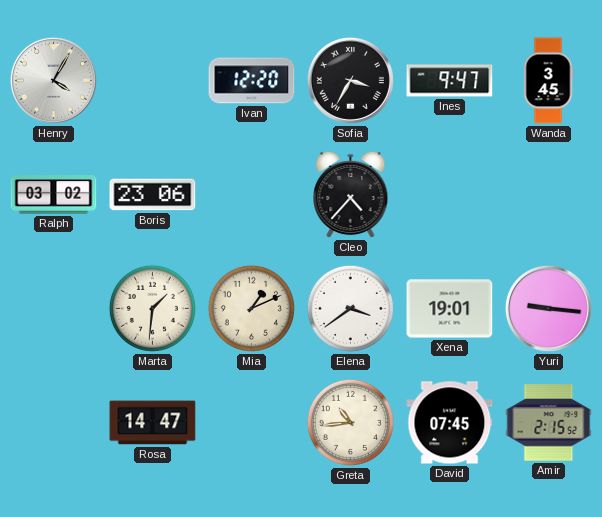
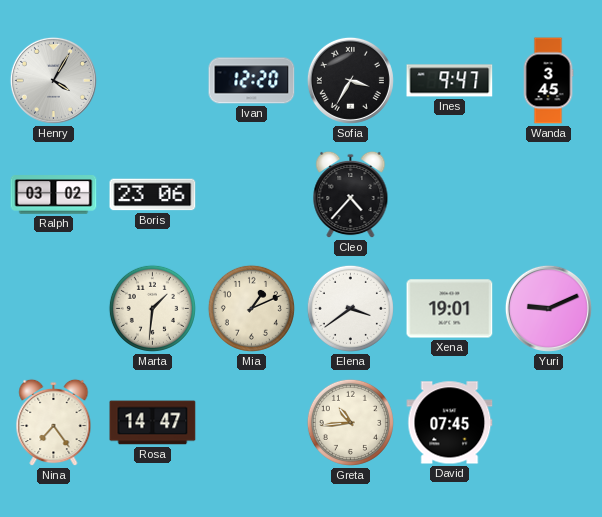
Yuri: 9:16 -> 9:11 (548, 308)
Nina: none -> 7:24 (54, 423)
Amir: 2:15 -> none (549, 423)
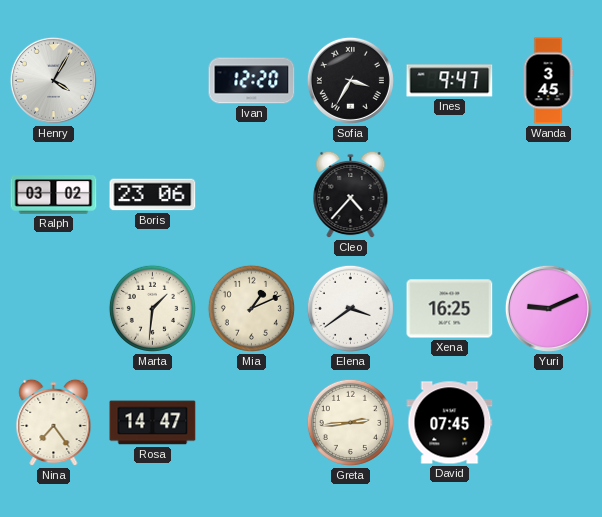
Xena: 19:01 -> 16:25 (450, 309)
Greta: 10:44 -> 2:44 (350, 422)
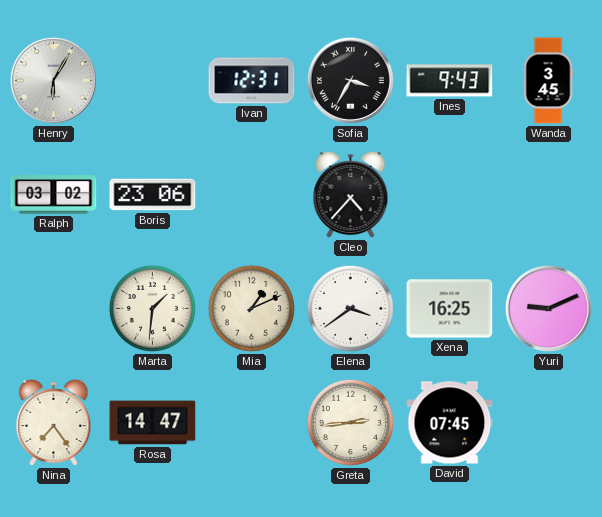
Henry: 4:05 -> 6:05 (53, 80)
Ivan: 12:20 -> 12:31 (252, 81)
Ines: 9:47 -> 9:43 (450, 81)
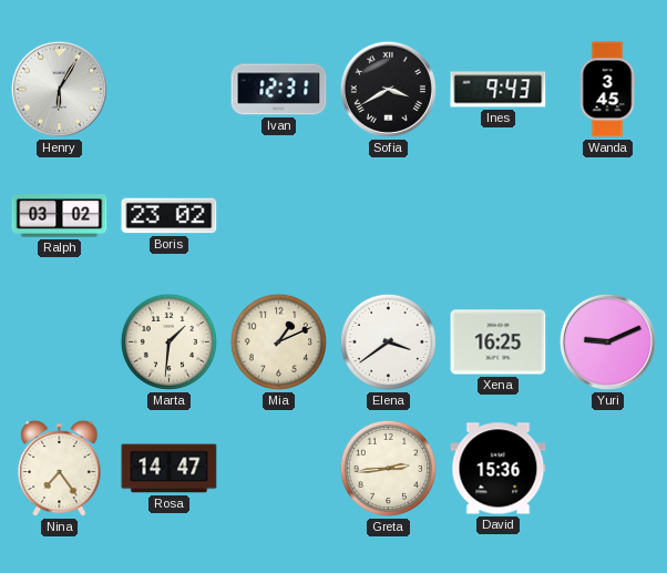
Sofia: 3:35 -> 3:40 (388, 89)
Boris: 23:06 -> 23:02 (170, 216)
Cleo: 4:37 -> none (351, 195)
David: 07:45 -> 15:36 (499, 469)
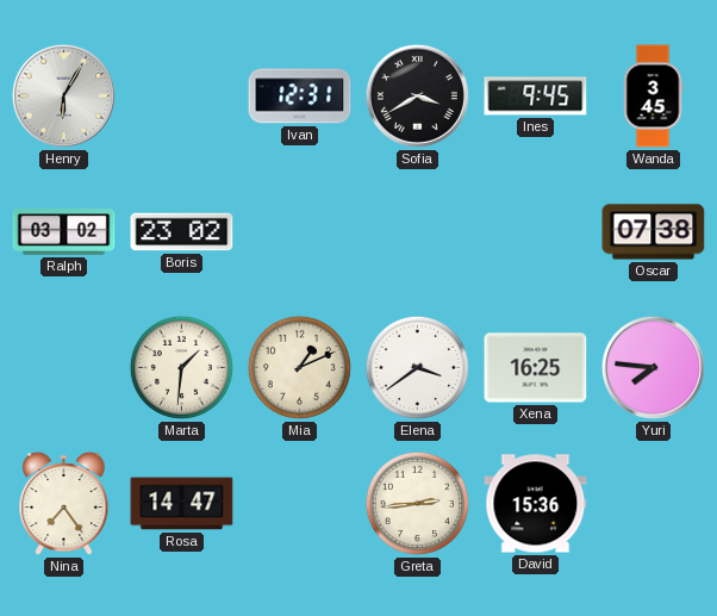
Ines: 9:43 -> 9:45 (536, 97)
Oscar: none -> 07:38 (654, 232)
Yuri: 9:11 -> 7:46 (653, 367)
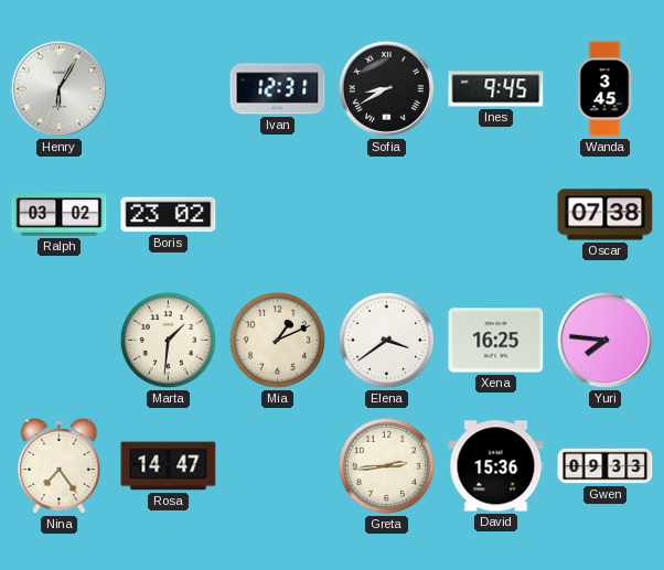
Sofia: 3:40 -> 8:40 (386, 88)
Gwen: none -> 09:33 (606, 466)
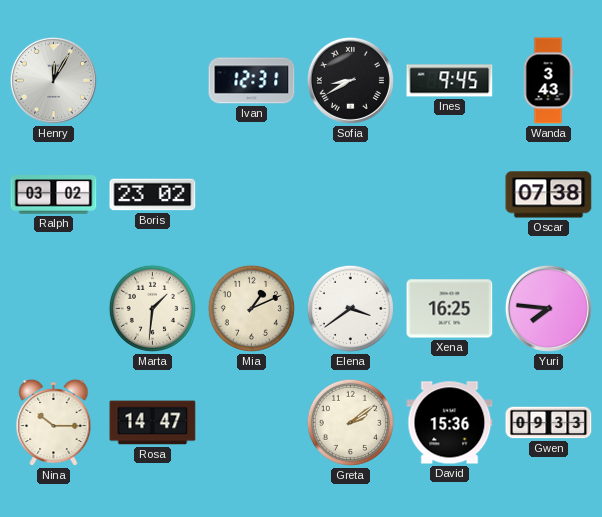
Henry: 6:05 -> 12:05 (53, 80)
Wanda: 3:45 -> 3:43 (548, 81)
Nina: 7:24 -> 10:15 (54, 423)
Greta: 2:44 -> 2:09 (350, 422)
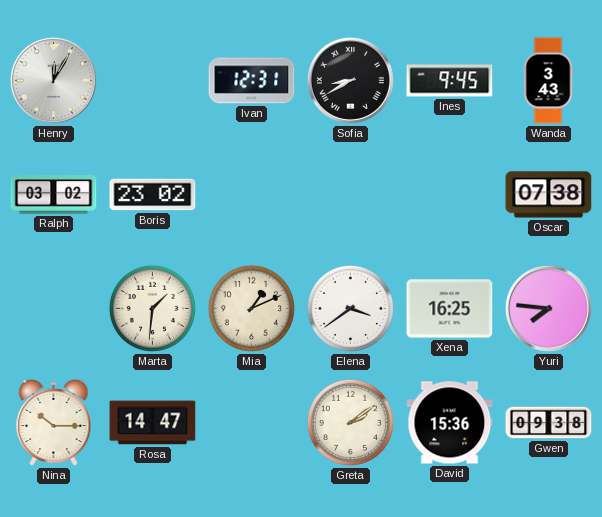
Gwen: 09:33 -> 09:38 (549, 423)
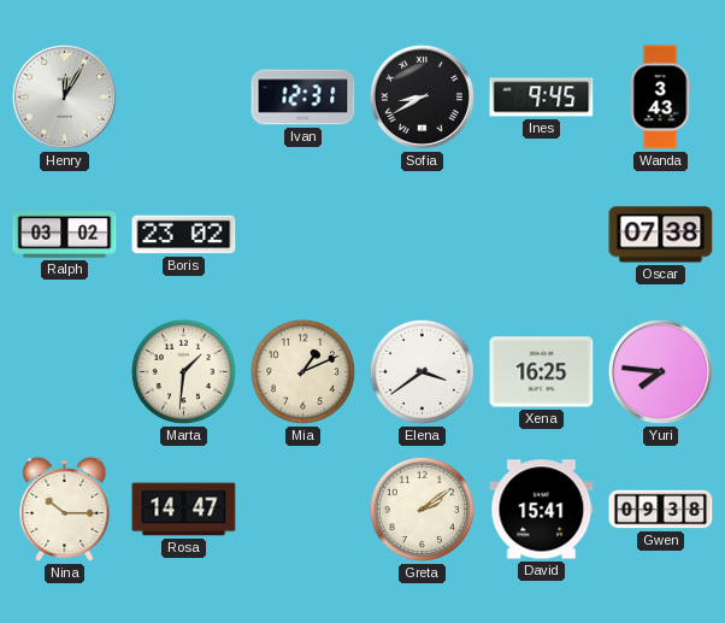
David: 15:36 -> 15:41 (542, 510)
